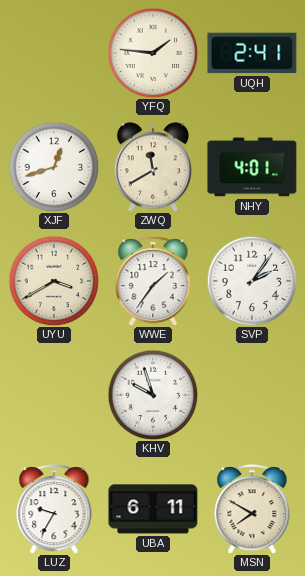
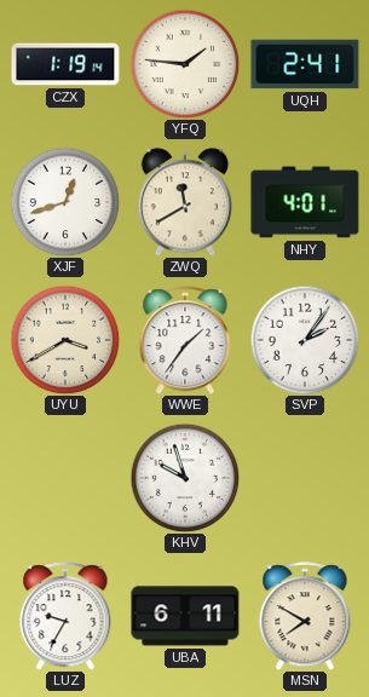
CZX: none -> 1:19 (65, 64)
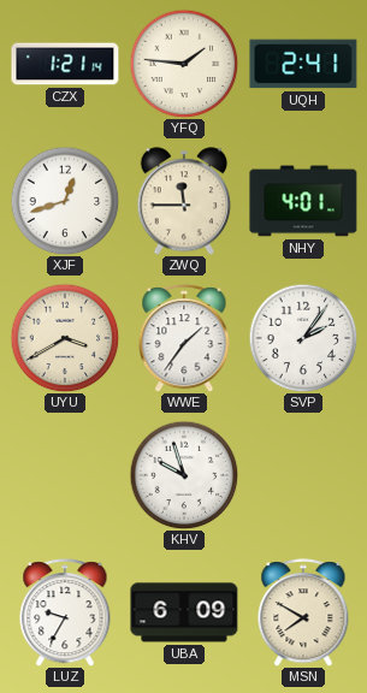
CZX: 1:19 -> 1:21 (65, 64)
ZWQ: 11:40 -> 11:45 (184, 201)
UBA: 6:11 -> 6:09 (184, 612)
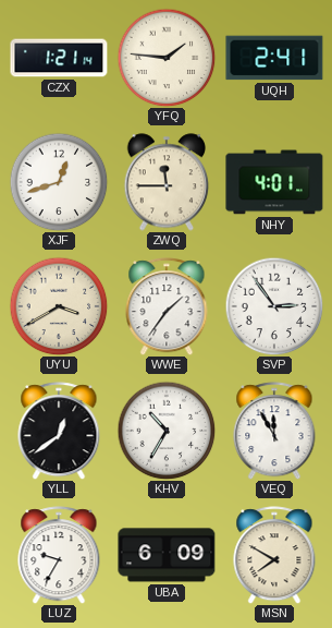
SVP: 2:06 -> 2:54 (274, 306)
YLL: none -> 12:39 (59, 431)
KHV: 9:57 -> 10:35 (167, 431)
VEQ: none -> 11:55 (274, 431)
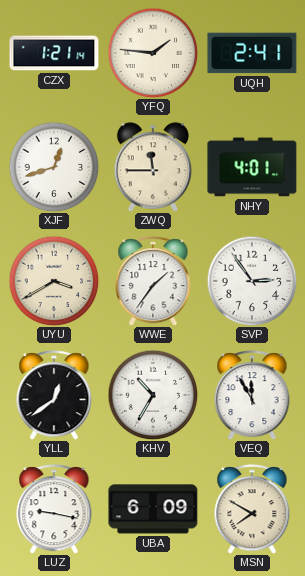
LUZ: 9:35 -> 9:17 (54, 509)
